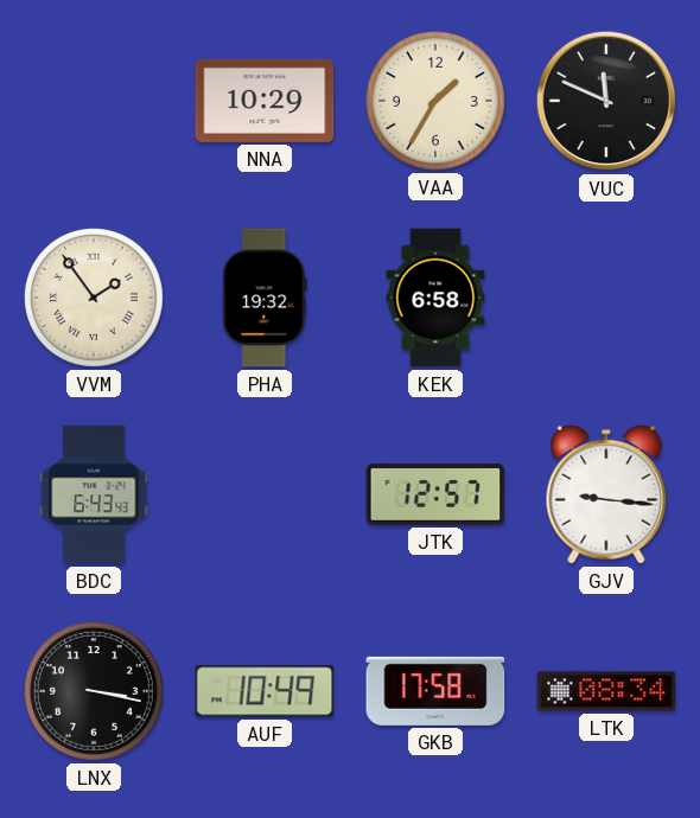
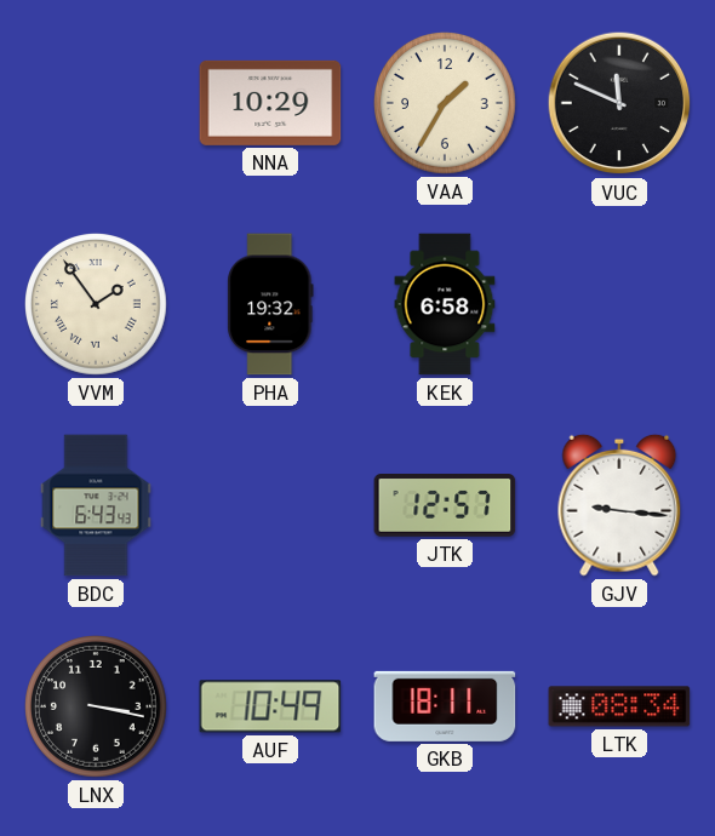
GKB: 17:58 -> 18:11 (445, 706)
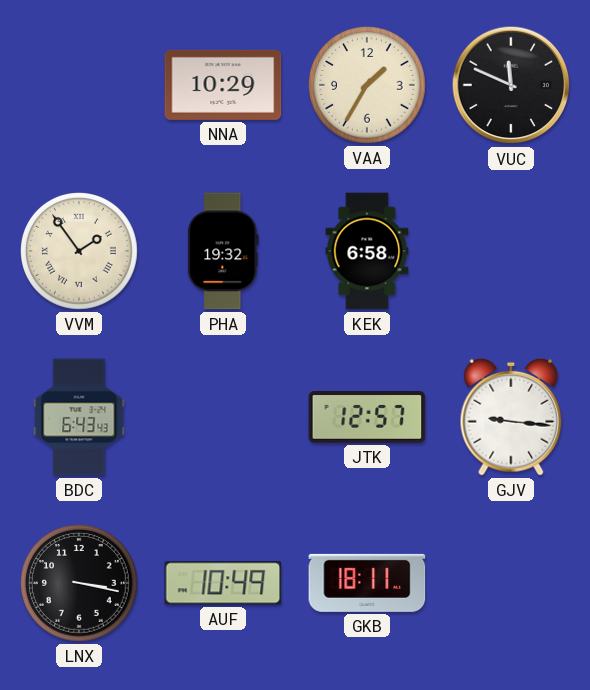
LTK: 08:34 -> none (619, 706)
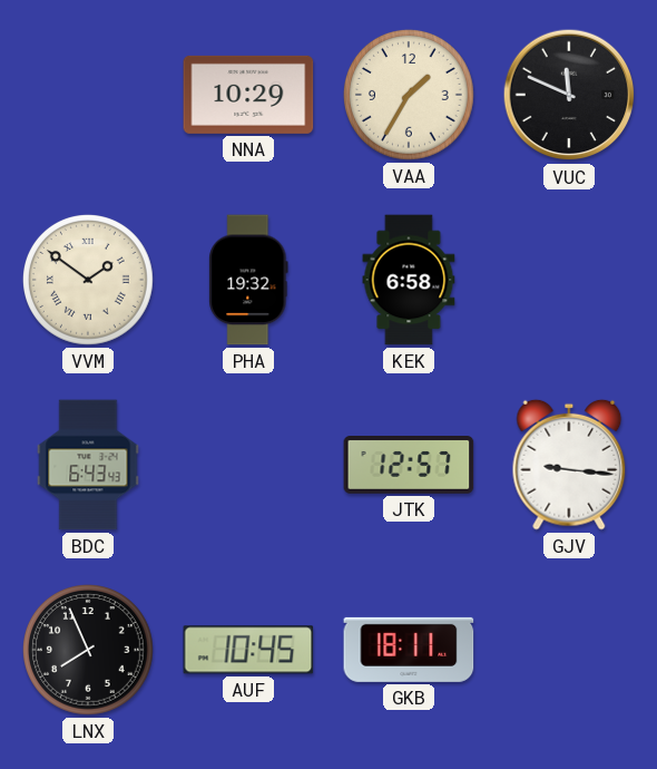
VVM: 1:54 -> 1:51 (89, 281)
LNX: 3:17 -> 7:56 (89, 651)
AUF: 10:49 -> 10:45 (248, 650)
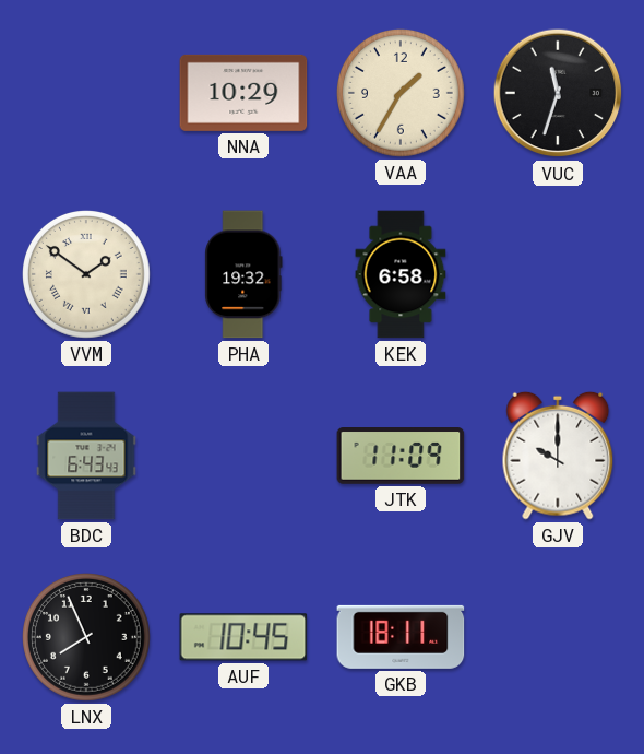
VUC: 11:49 -> 11:33 (558, 93)
JTK: 12:57 -> 11:09 (401, 457)
GJV: 9:16 -> 10:00 (558, 456)
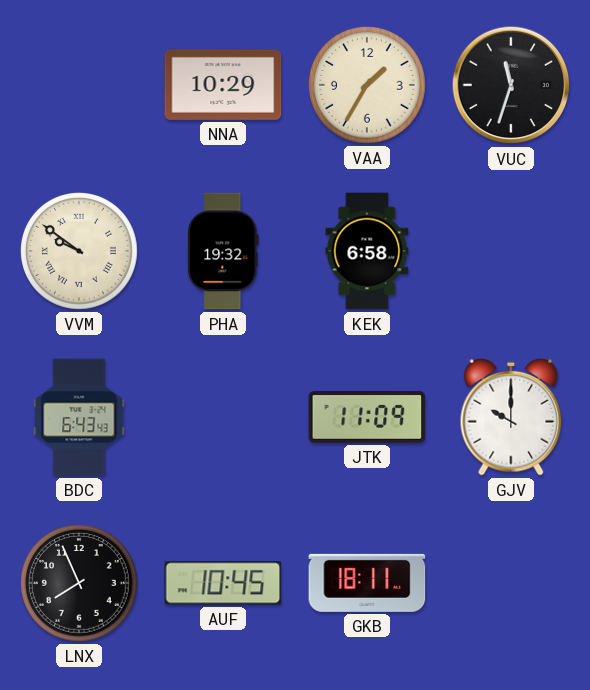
VVM: 1:51 -> 9:51 (80, 252)
